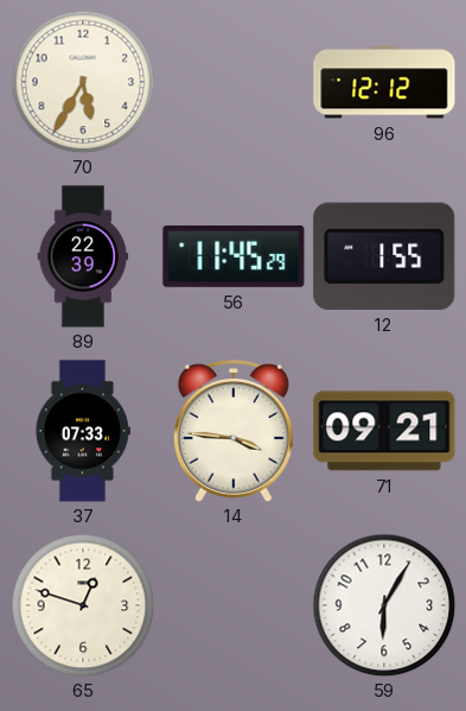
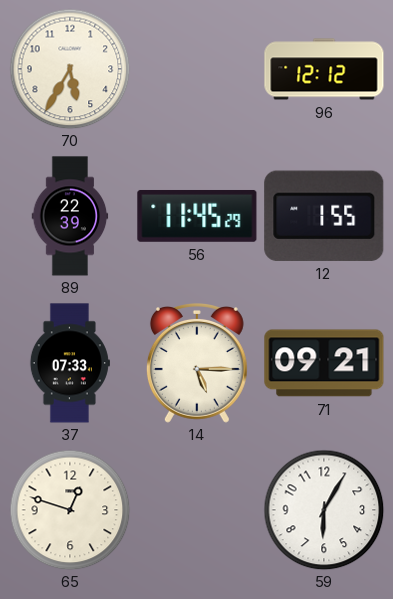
14: 3:46 -> 5:15 (197, 364)
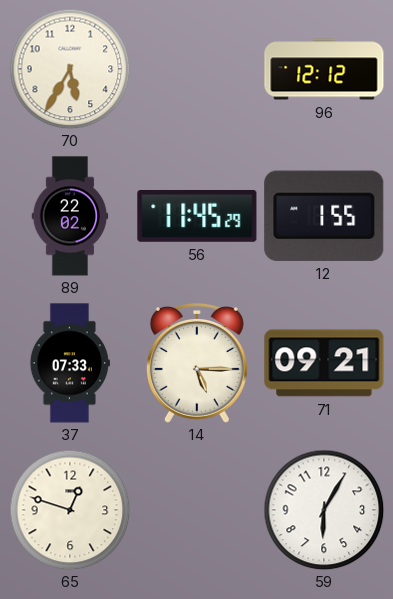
89: 22:39 -> 22:02 (70, 216)
